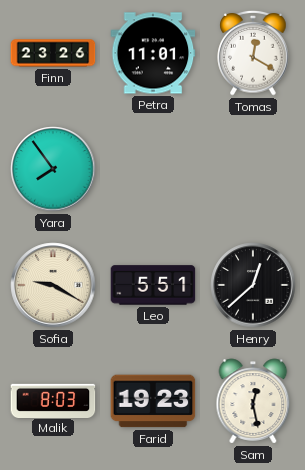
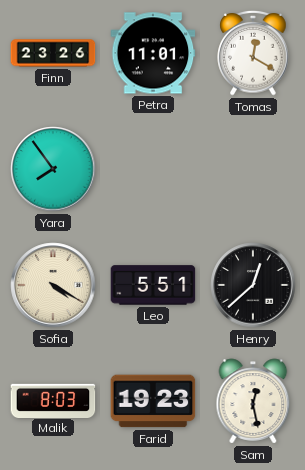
Sofia: 9:20 -> 4:20 (53, 285)
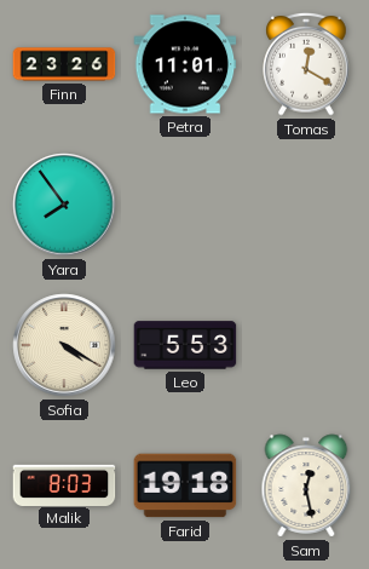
Leo: 5:51 -> 5:53 (185, 345)
Henry: 12:38 -> none (253, 285)
Farid: 19:23 -> 19:18 (185, 485)
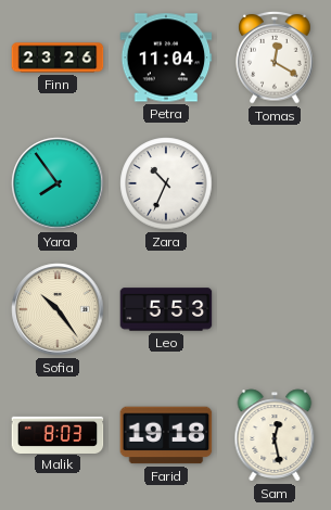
Petra: 11:01 -> 11:04 (166, 58)
Zara: none -> 10:34 (166, 183)
Sofia: 4:20 -> 10:24 (58, 309)
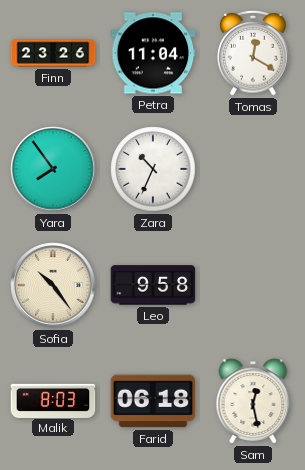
Leo: 5:53 -> 9:58 (153, 285)
Farid: 19:18 -> 06:18 (153, 401)
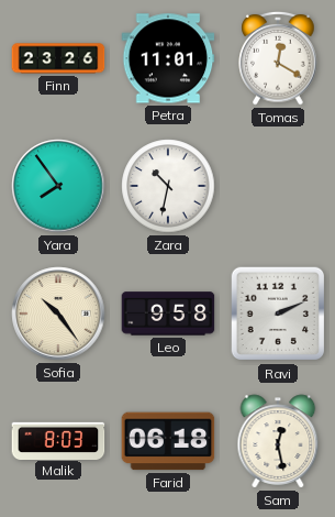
Petra: 11:04 -> 11:01 (168, 58)
Zara: 10:34 -> 10:32 (168, 186)
Ravi: none -> 2:11 (278, 313)
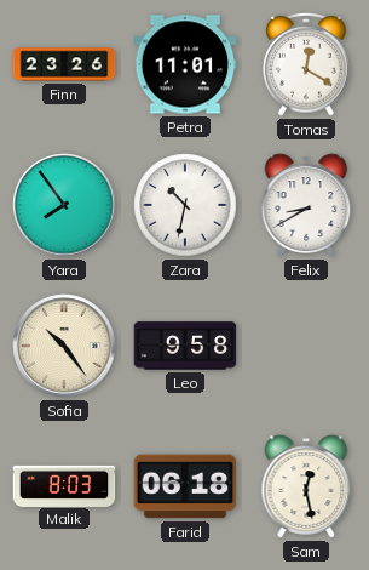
Felix: none -> 8:40 (306, 205)
Ravi: 2:11 -> none (278, 313)
